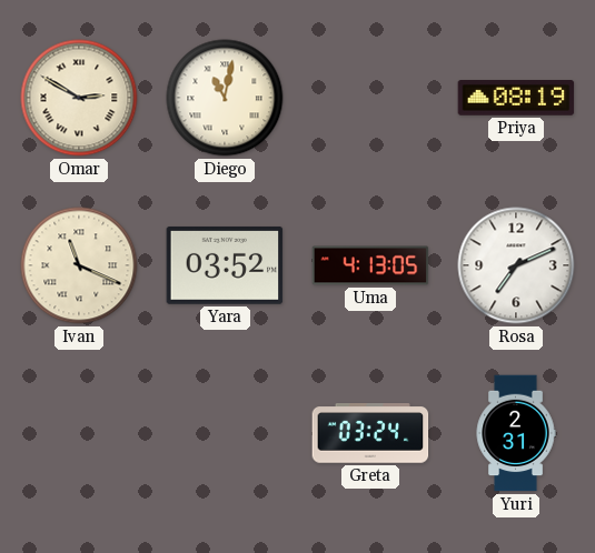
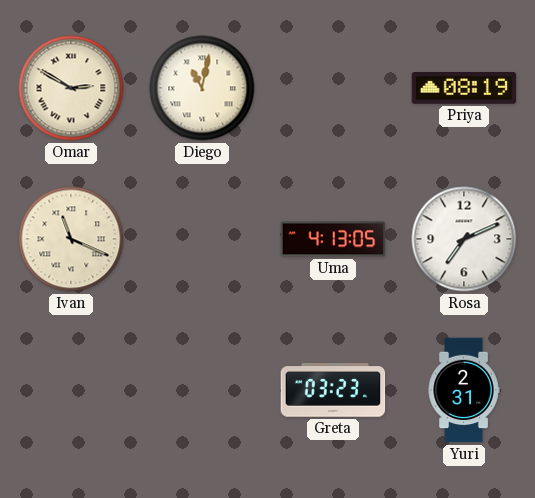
Yara: 03:52 -> none (225, 265)
Greta: 03:24 -> 03:23 (333, 390)
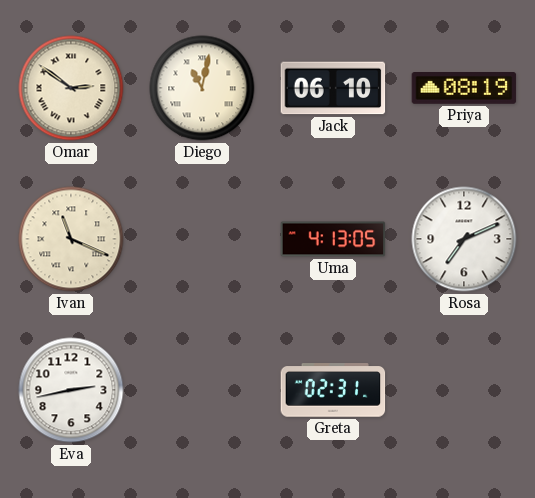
Omar: 2:50 -> 2:51 (71, 88)
Jack: none -> 06:10 (333, 88)
Eva: none -> 2:43 (71, 390)
Greta: 03:23 -> 02:31 (333, 390)
Yuri: 2:31 -> none (464, 390)
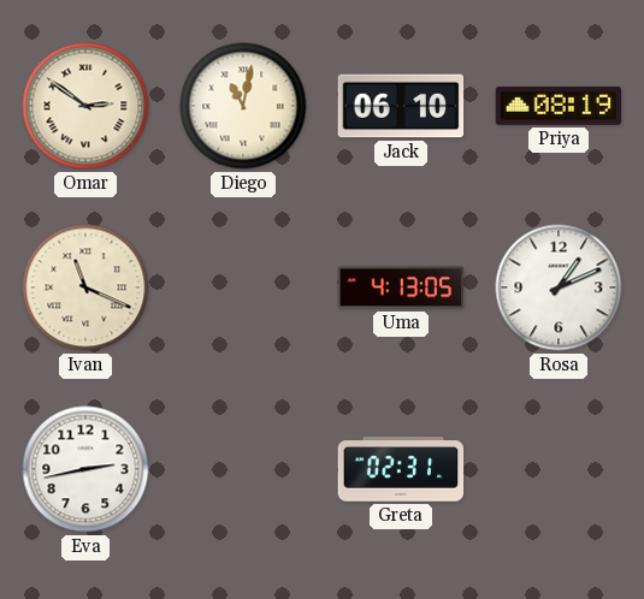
Rosa: 7:11 -> 1:11 (559, 287)
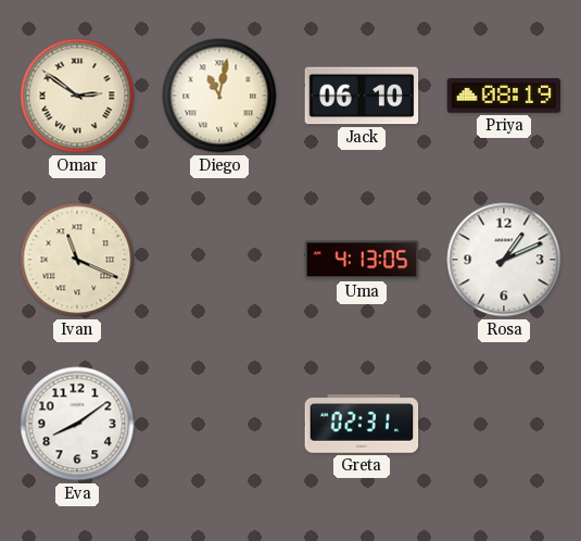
Eva: 2:43 -> 8:09 (77, 424)
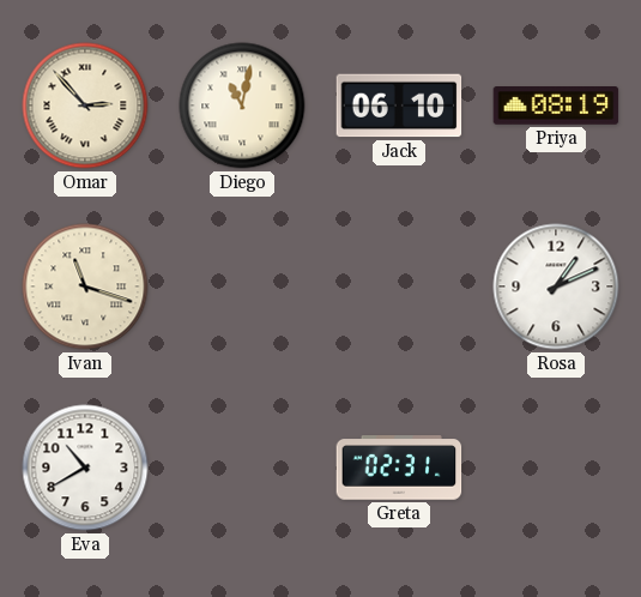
Omar: 2:51 -> 2:53 (85, 105)
Ivan: 11:19 -> 11:18 (85, 287)
Uma: 4:13 -> none (362, 260)
Eva: 8:09 -> 10:40 (85, 468)
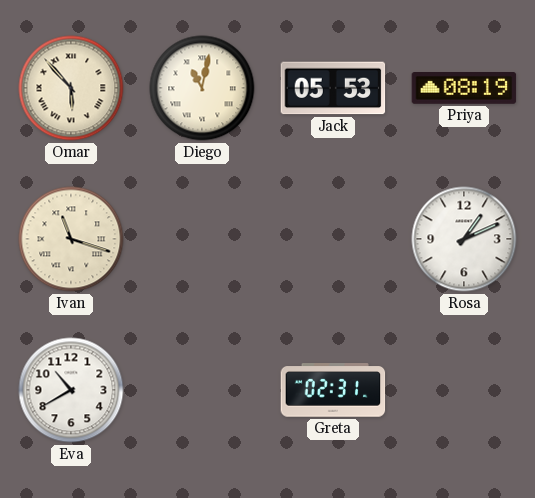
Omar: 2:53 -> 5:53 (71, 88)
Jack: 06:10 -> 05:53 (333, 88)
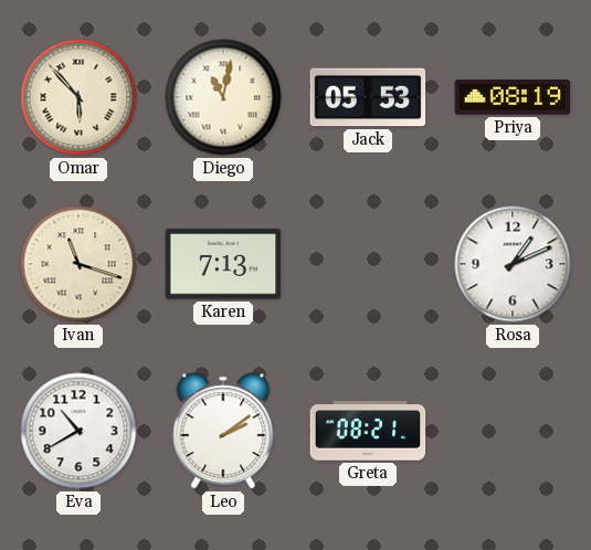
Karen: none -> 7:13 (223, 264)
Leo: none -> 2:09 (223, 431)
Greta: 02:31 -> 08:21 (368, 431)
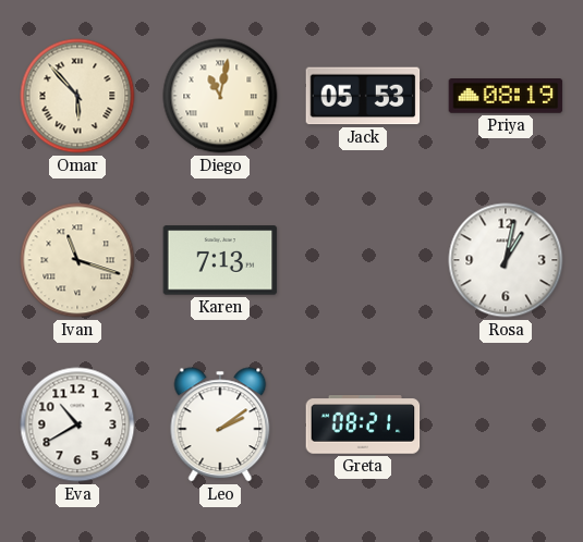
Rosa: 1:11 -> 1:02 (506, 260)
